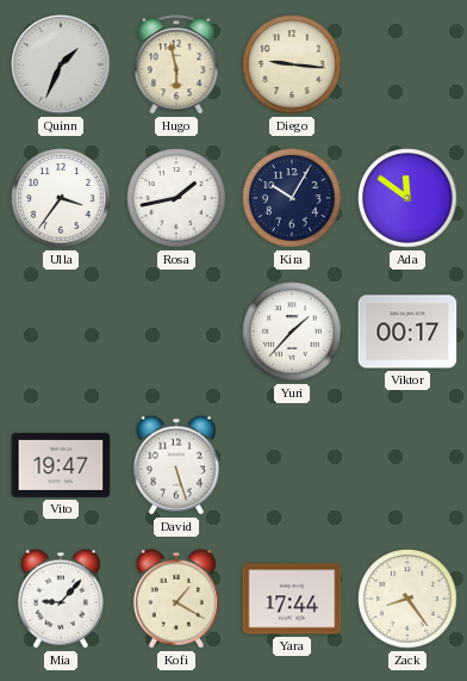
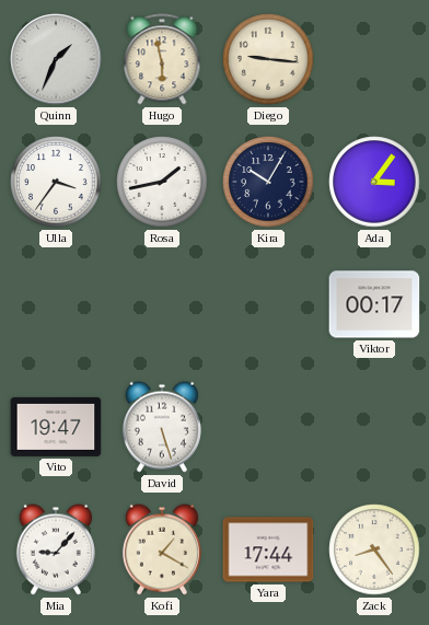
Ada: 11:51 -> 3:06 (374, 182)
Yuri: 1:37 -> none (292, 332)
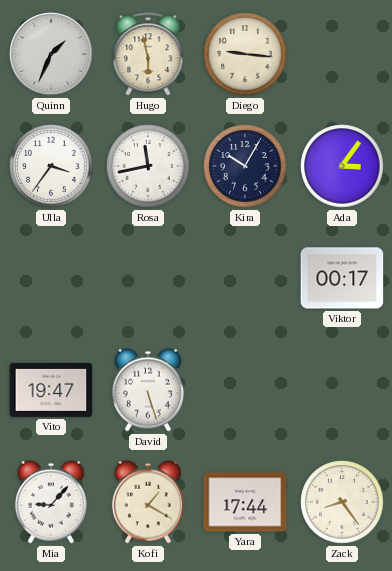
Rosa: 1:43 -> 11:43 (148, 166)
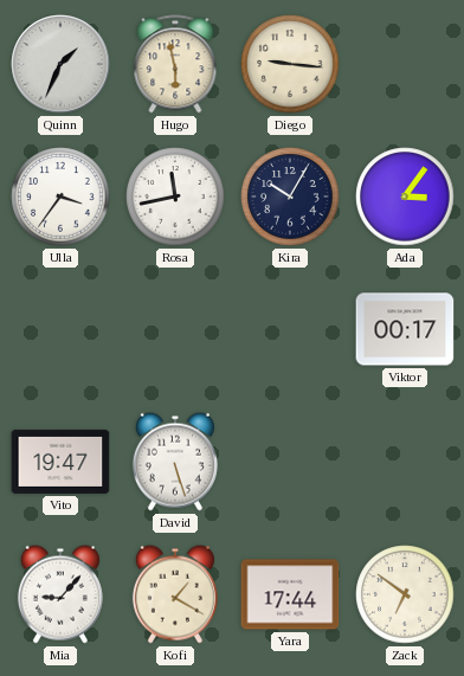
Zack: 8:24 -> 6:51 (405, 594)
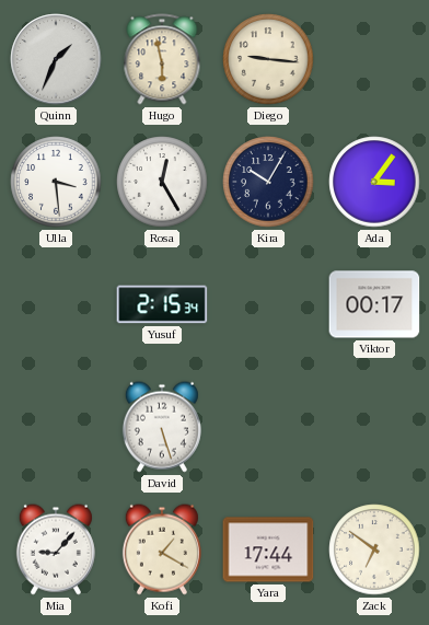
Ulla: 3:36 -> 3:29 (56, 182)
Rosa: 11:43 -> 12:25 (162, 182)
Yusuf: none -> 2:15 (162, 304)
Vito: 19:47 -> none (60, 462)
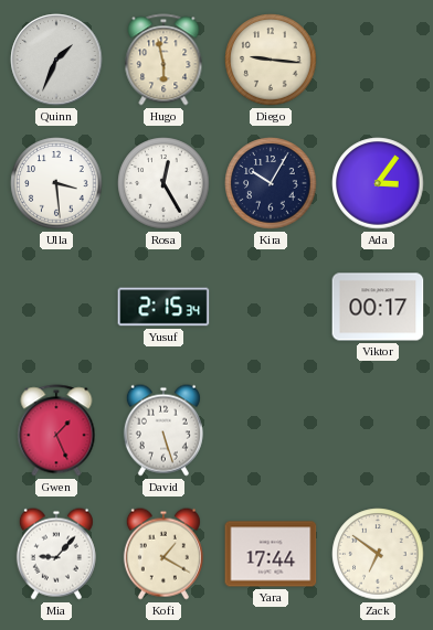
Gwen: none -> 1:26 (56, 430)
